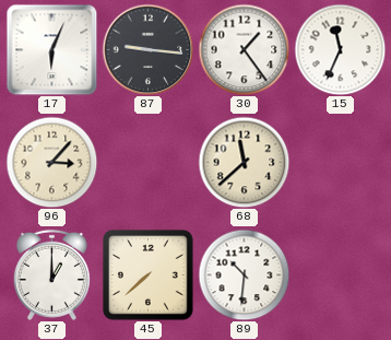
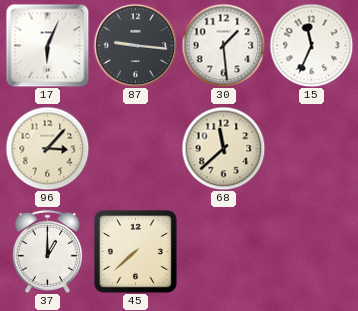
30: 1:24 -> 1:29 (223, 45)
89: 10:31 -> none (244, 274)
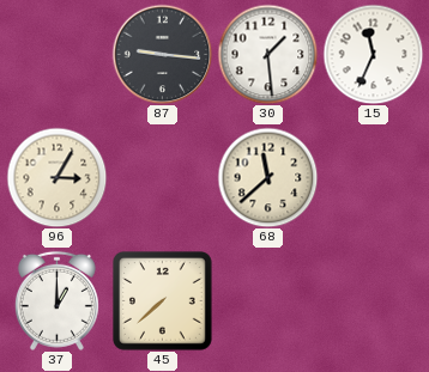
17: 6:04 -> none (47, 45)
96: 3:07 -> 3:05 (56, 177)
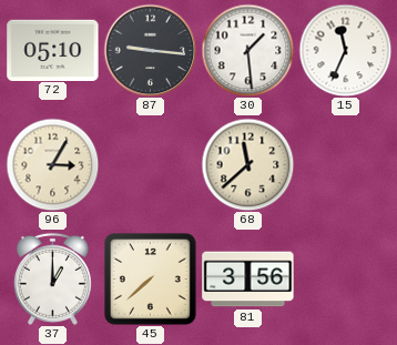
72: none -> 05:10 (53, 50)
81: none -> 3:56 (248, 280)
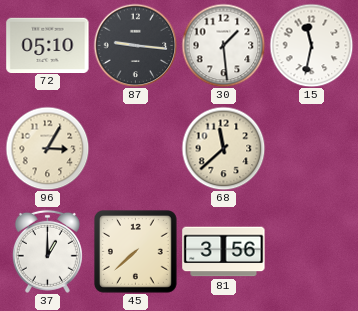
15: 11:34 -> 11:32 (311, 45)
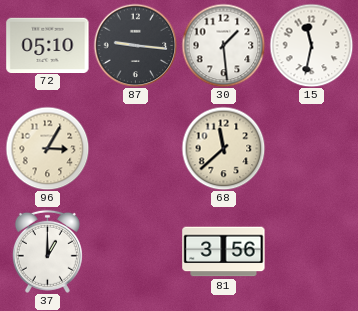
45: 7:38 -> none (136, 252)
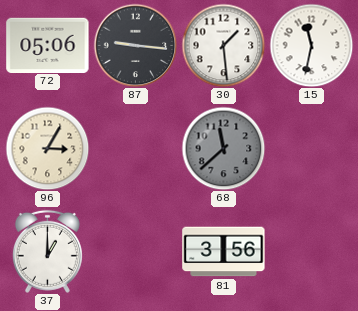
72: 05:10 -> 05:06 (48, 45)
68 dial: cream -> grey (223, 148)
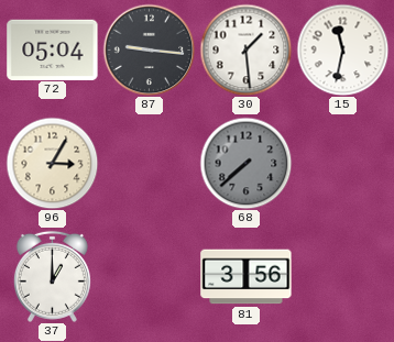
72: 05:06 -> 05:04 (53, 49)
68: 11:38 -> 7:38 (245, 163)
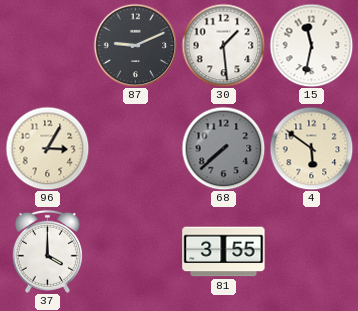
72: 05:04 -> none (53, 49)
87: 9:16 -> 9:11 (135, 45)
4: none -> 5:51 (311, 148)
37: 1:00 -> 4:00 (47, 251)
81: 3:56 -> 3:55 (224, 252)
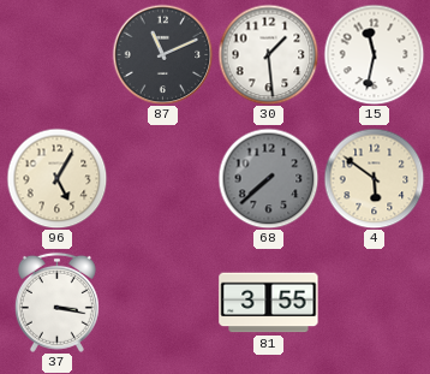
87: 9:11 -> 11:11 (162, 54)
96: 3:05 -> 5:05 (56, 178)
37: 4:00 -> 3:17 (56, 302)
